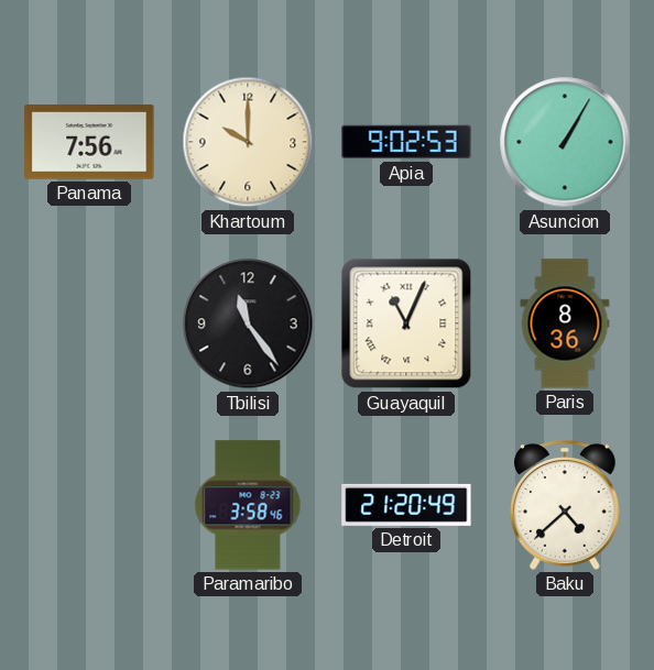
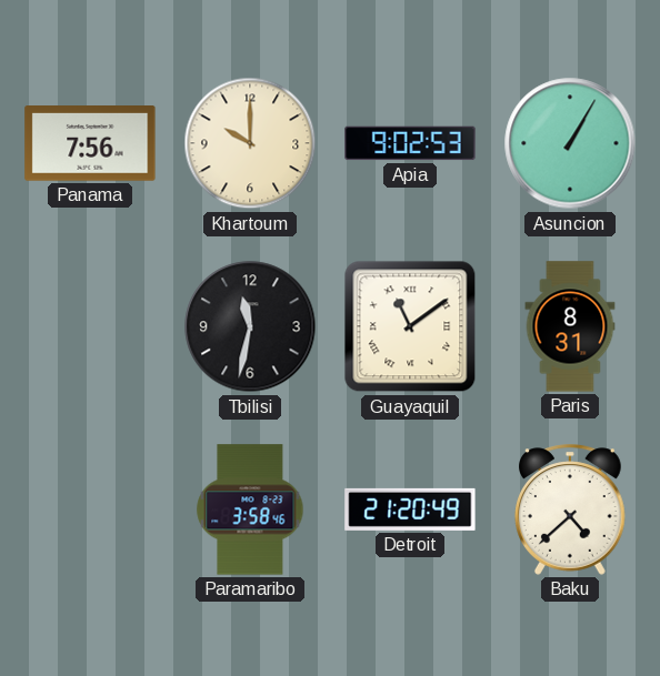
Tbilisi: 11:24 -> 11:32 (250, 326)
Guayaquil: 11:04 -> 11:09 (410, 326)
Paris: 8:36 -> 8:31 (570, 326)
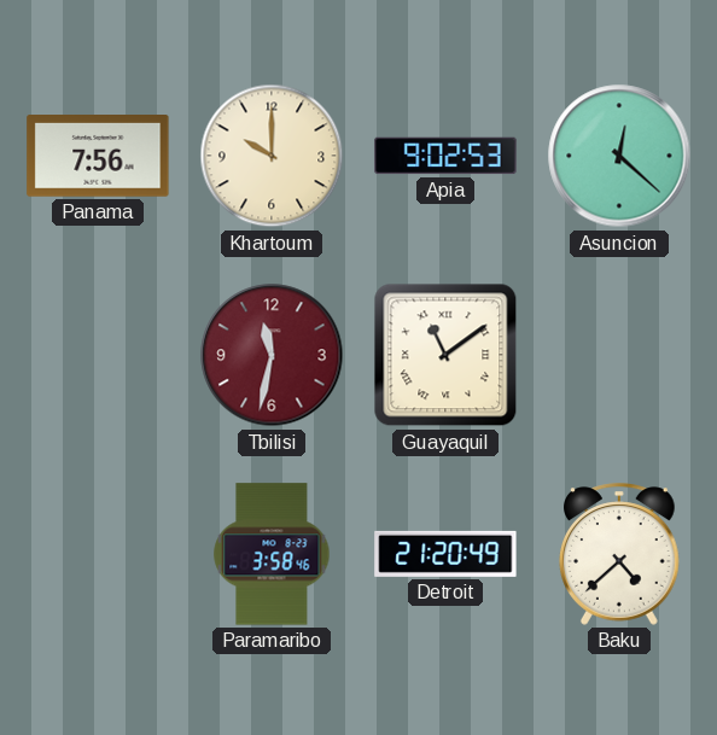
Asuncion: 1:05 -> 12:22 (619, 156)
Tbilisi dial: black -> burgundy (272, 355)
Paris: 8:31 -> none (570, 326)
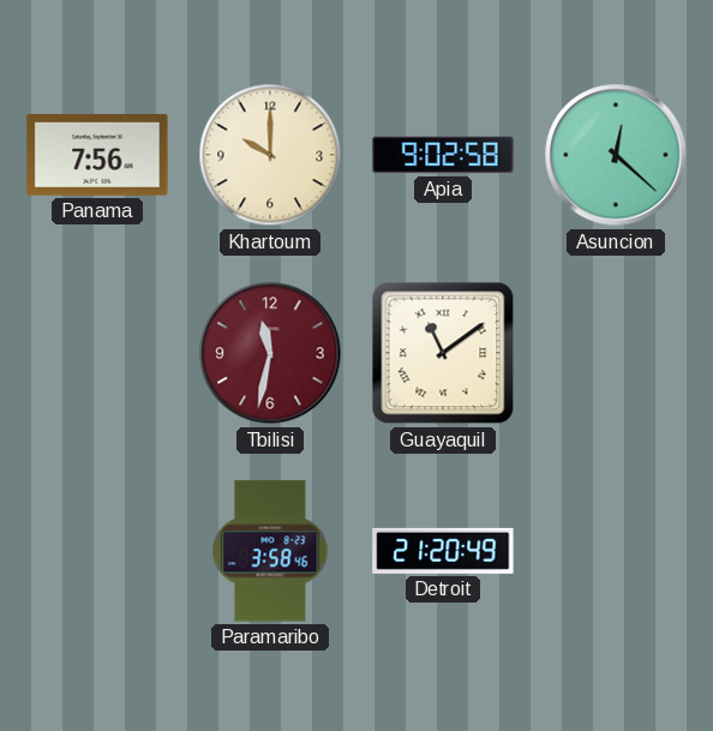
Apia: 9:02:53 -> 9:02:58 (443, 155)
Baku: 4:38 -> none (620, 554)
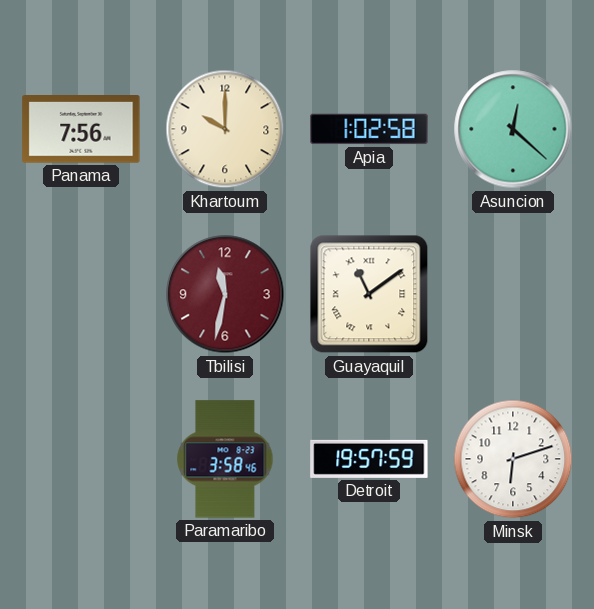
Apia: 9:02 -> 1:02 (369, 129)
Detroit: 21:20 -> 19:57 (369, 459)
Minsk: none -> 6:12 (513, 459)
